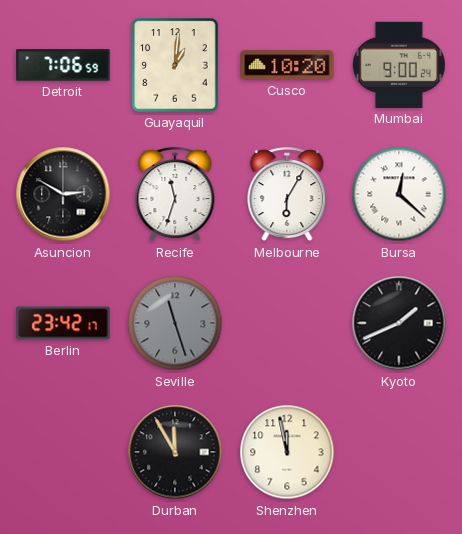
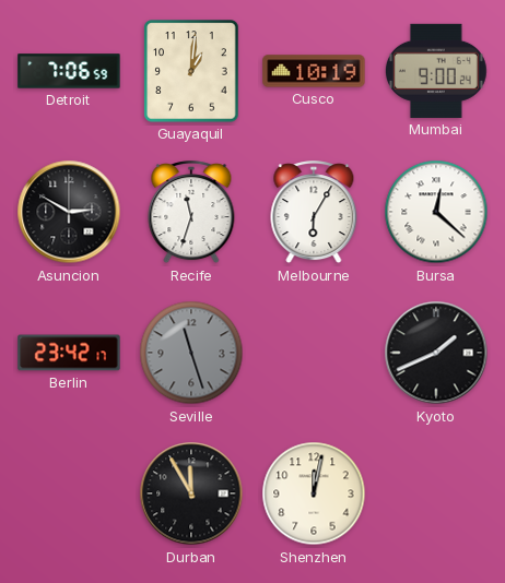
Cusco: 10:20 -> 10:19 (314, 71)
Shenzhen: 11:58 -> 12:02 (314, 493)
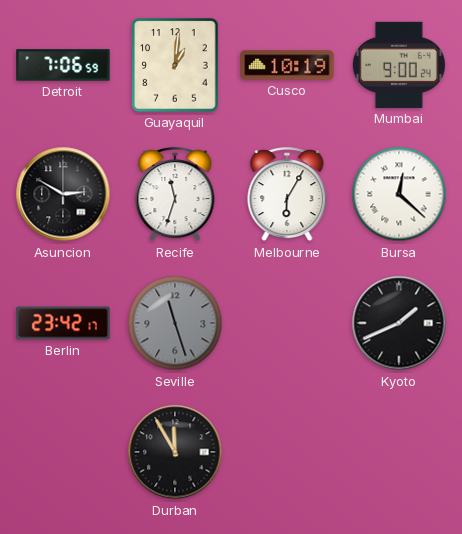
Shenzhen: 12:02 -> none (314, 493)
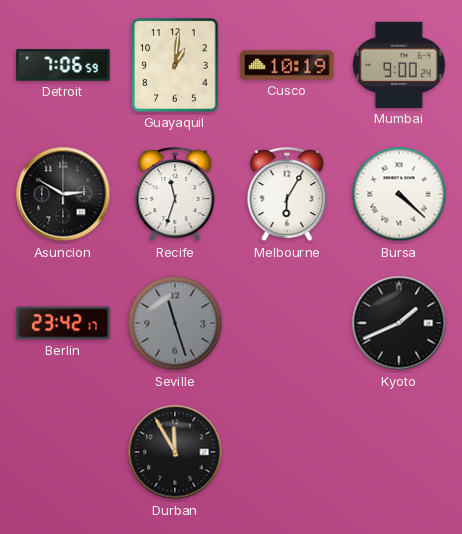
Bursa: 12:22 -> 4:22 (399, 194)
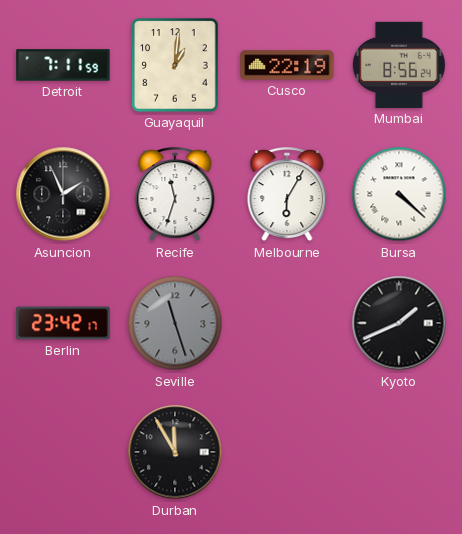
Detroit: 7:06 -> 7:11 (63, 65)
Cusco: 10:19 -> 22:19 (287, 65)
Mumbai: 9:00 -> 8:56 (399, 65)
Asuncion: 2:50 -> 1:56 (63, 194)
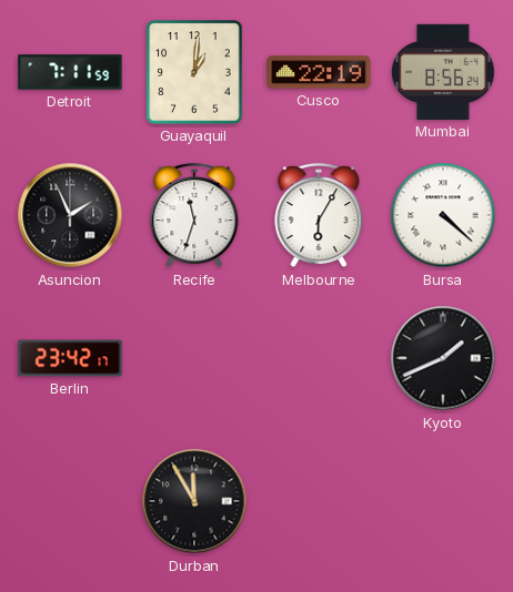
Seville: 11:27 -> none (175, 323)
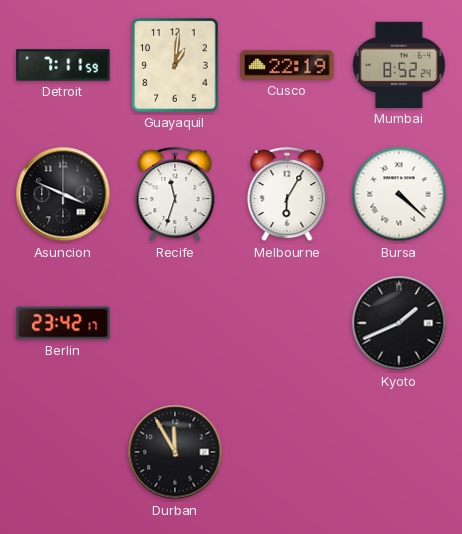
Mumbai: 8:56 -> 8:52 (399, 65)
Asuncion: 1:56 -> 3:49 (63, 194)
